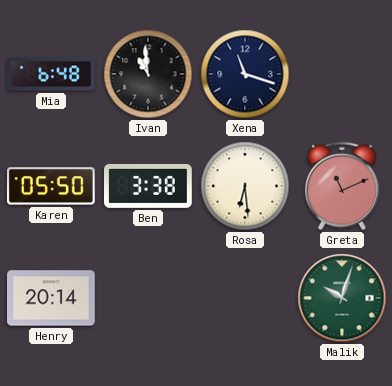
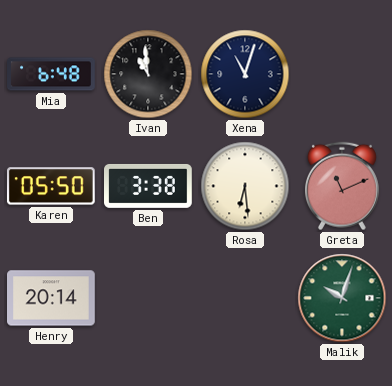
Xena: 11:18 -> 11:03 (245, 74)
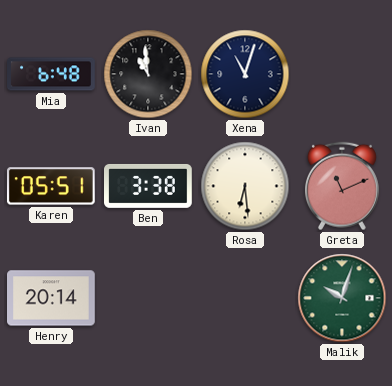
Karen: 05:50 -> 05:51 (51, 186)
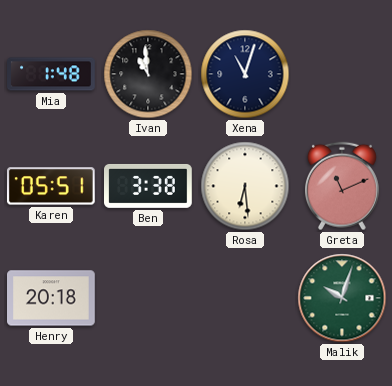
Mia: 6:48 -> 1:48 (51, 74)
Henry: 20:14 -> 20:18 (52, 298)
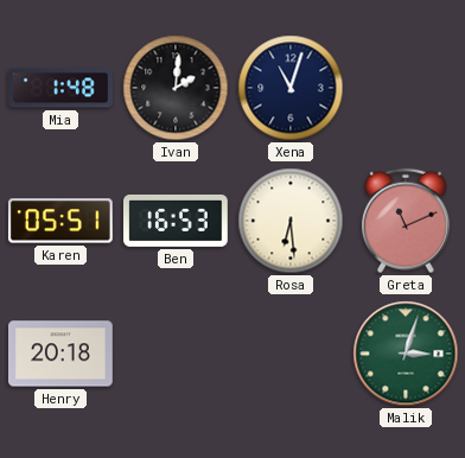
Ivan: 10:59 -> 2:01 (176, 88)
Ben: 3:38 -> 16:53 (177, 221)
Malik: 10:03 -> 3:03 (406, 354)
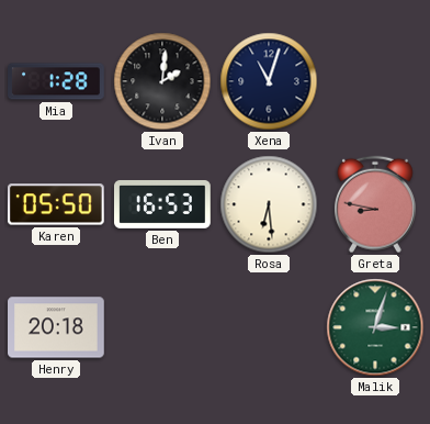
Mia: 1:48 -> 1:28 (56, 81)
Karen: 05:51 -> 05:50 (56, 204)
Greta: 11:11 -> 8:47 (375, 204)
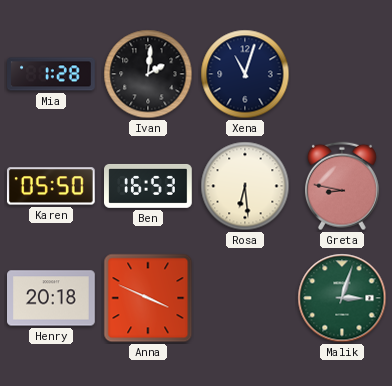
Anna: none -> 3:49 (148, 298)
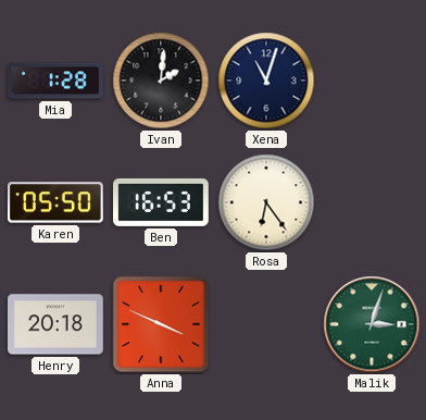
Rosa: 6:29 -> 6:24 (266, 202)
Greta: 8:47 -> none (342, 186)
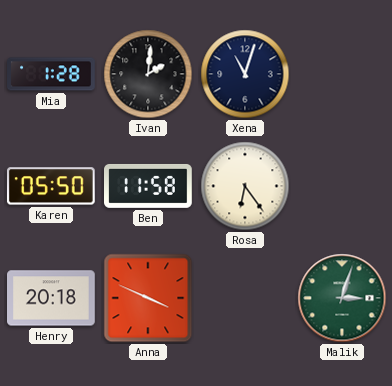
Ben: 16:53 -> 11:58 (149, 186)
